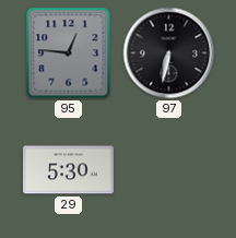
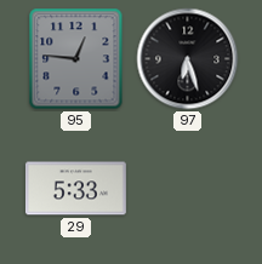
97: 6:32 -> 6:27 (188, 59)
29: 5:30 -> 5:33 (75, 189)
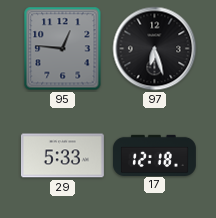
17: none -> 12:18 (155, 155)
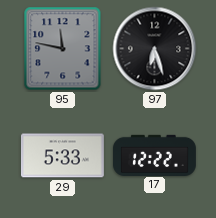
95: 12:46 -> 11:47 (63, 49)
17: 12:18 -> 12:22 (155, 155)
